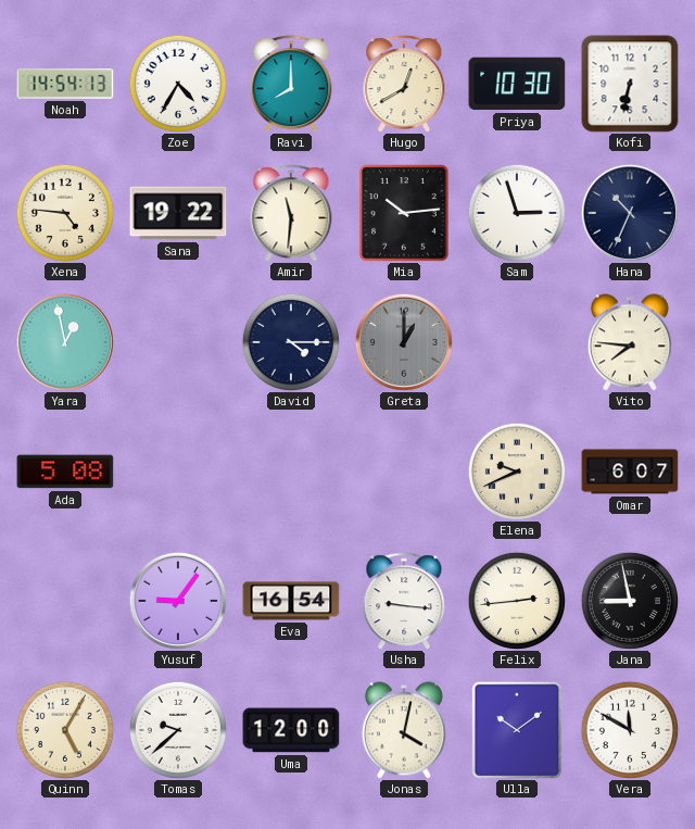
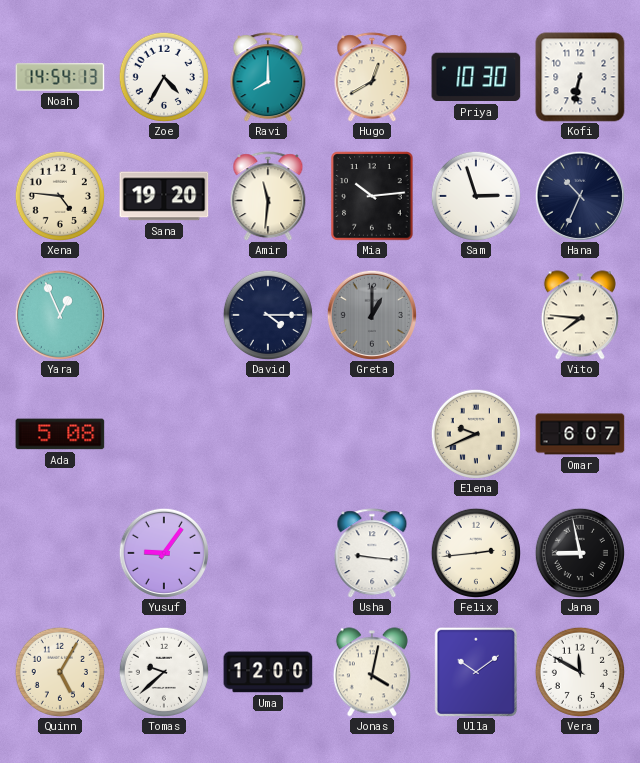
Sana: 19:22 -> 19:20 (164, 196)
Yara: 12:58 -> 12:56 (60, 315)
Eva: 16:54 -> none (291, 601)
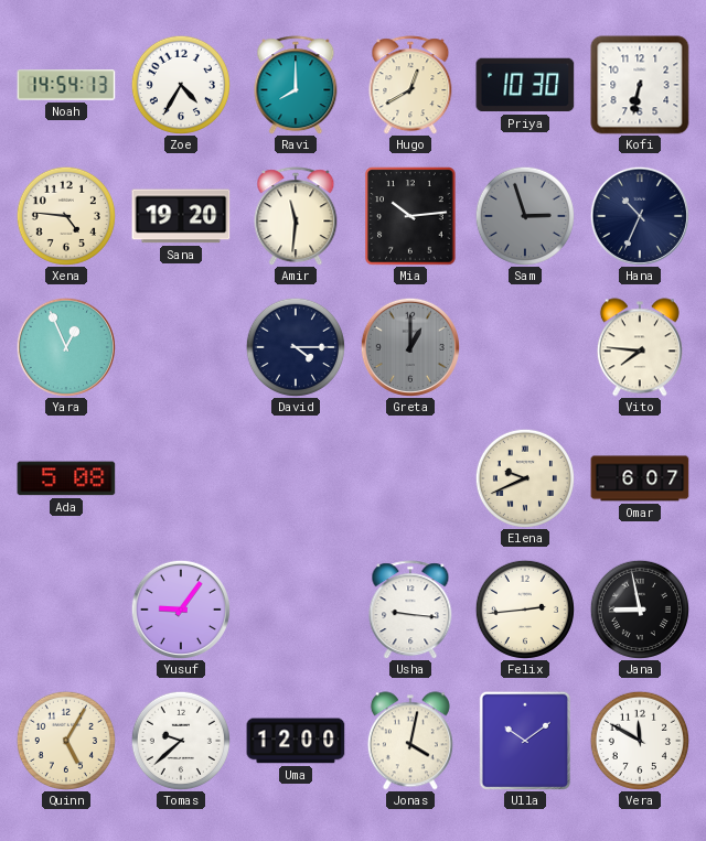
Sam dial: white -> grey (525, 216)
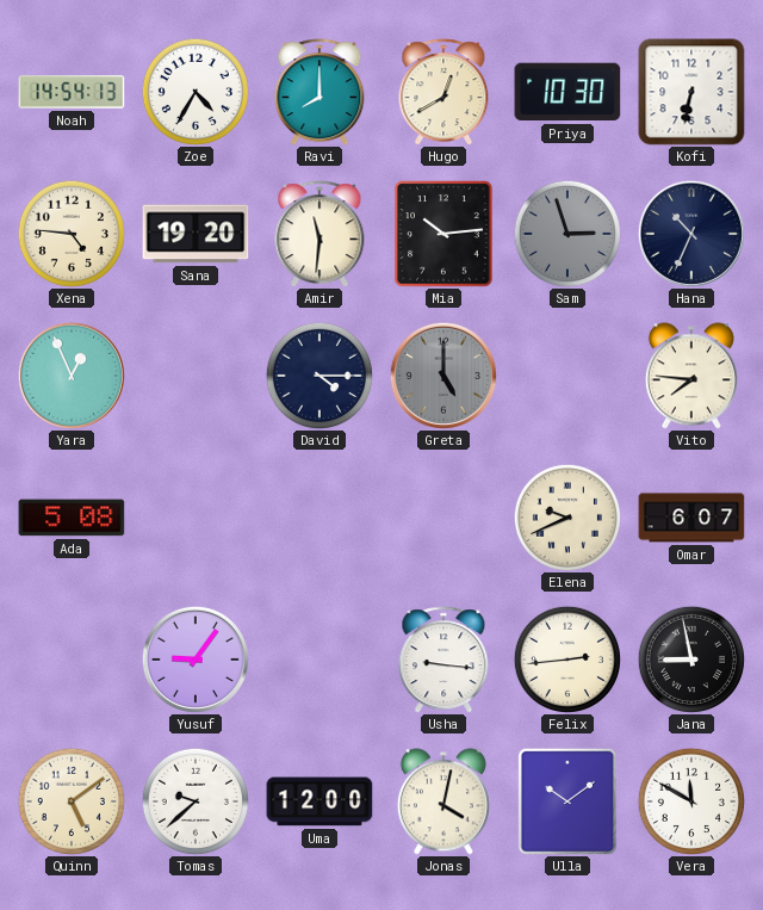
Greta: 1:00 -> 5:00 (443, 376)
Quinn: 5:05 -> 5:09 (72, 801)
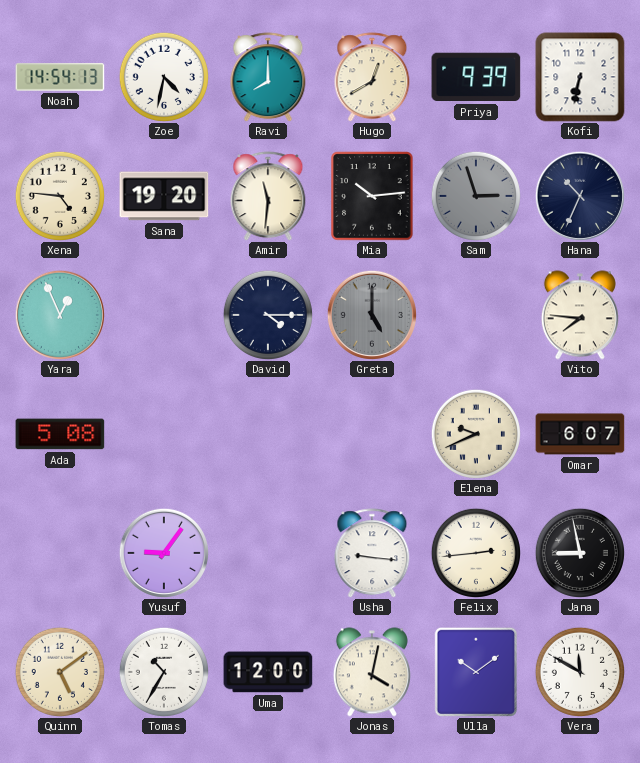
Zoe: 4:35 -> 4:32 (164, 77)
Priya: 10:30 -> 9:39 (476, 77)
Tomas: 9:38 -> 10:35 (164, 672)
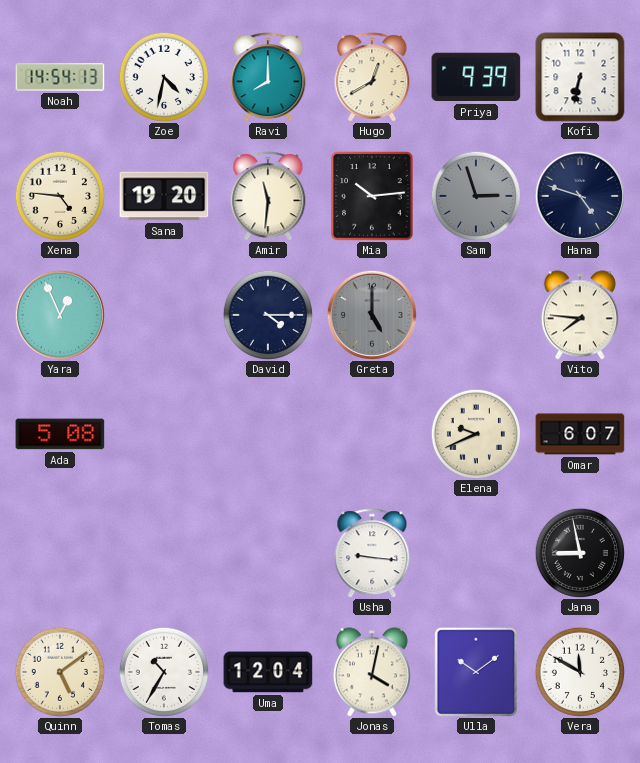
Hana: 10:34 -> 4:48 (580, 196)
Yusuf: 9:06 -> none (164, 553)
Felix: 2:44 -> none (476, 553)
Uma: 12:00 -> 12:04 (268, 672)
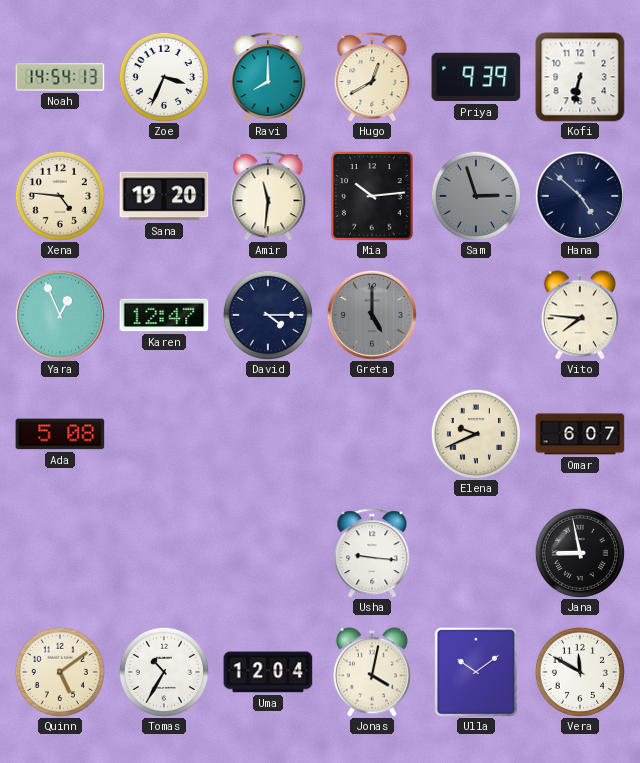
Zoe: 4:32 -> 3:34 (164, 77)
Hana: 4:48 -> 4:52 (580, 196)
Karen: none -> 12:47 (164, 315)
